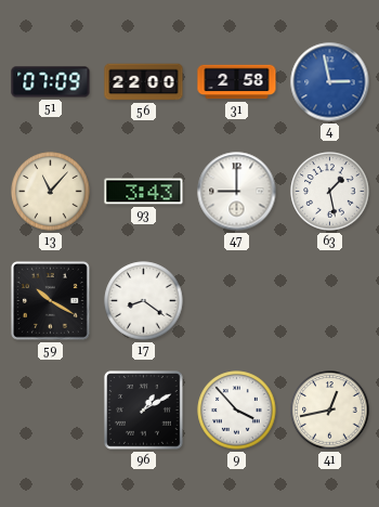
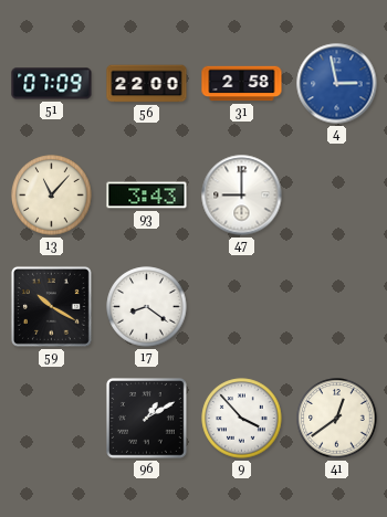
63: 1:28 -> none (330, 192)
41: 12:43 -> 12:39 (337, 419)
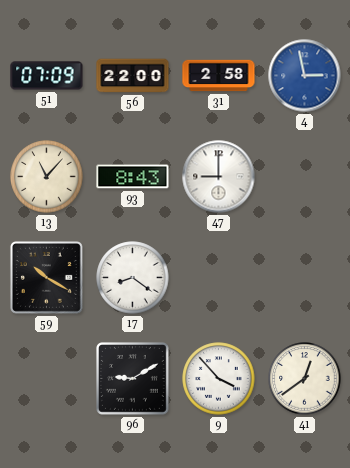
93: 3:43 -> 8:43 (133, 177)
96: 1:10 -> 9:10 (133, 379)
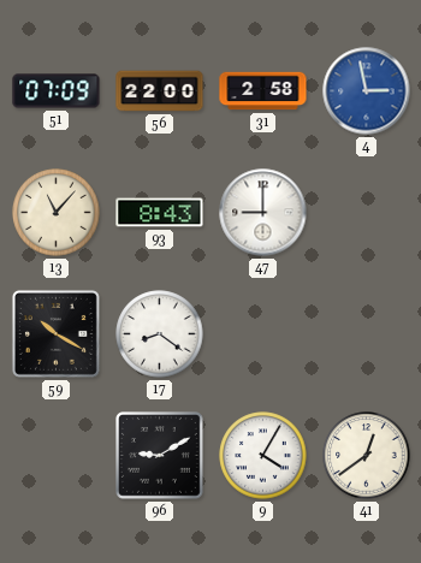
9: 3:53 -> 4:05 (263, 456)
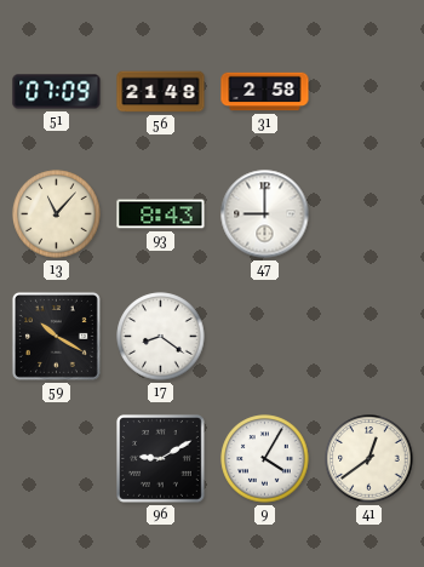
56: 22:00 -> 21:48 (161, 92)
4: 2:58 -> none (367, 91)
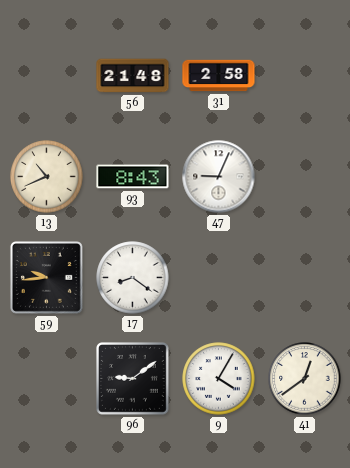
51: 07:09 -> none (57, 92)
13: 11:07 -> 10:41 (47, 177)
47: 9:00 -> 9:04 (219, 177)
59: 10:20 -> 9:44 (46, 277)
96: 9:10 -> 9:09 (133, 379)
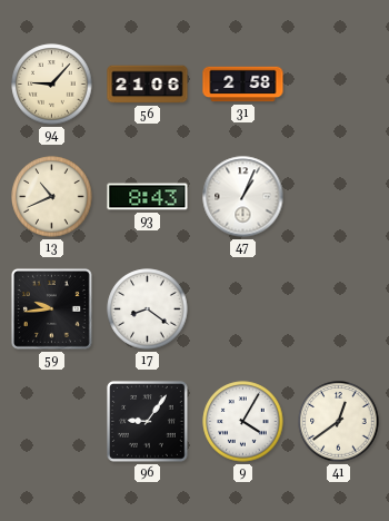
94: none -> 9:07 (52, 85)
56: 21:48 -> 21:06 (148, 85)
47: 9:04 -> 1:04 (243, 197)
96: 9:09 -> 9:06 (148, 422)
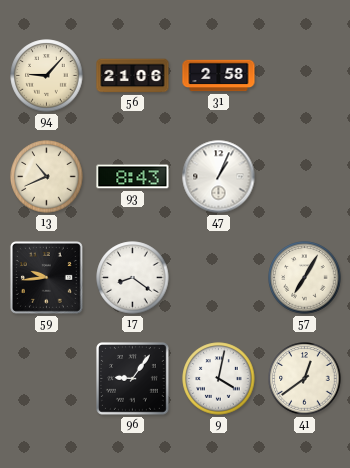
57: none -> 7:05 (305, 278)
9: 4:05 -> 4:02 (219, 379)
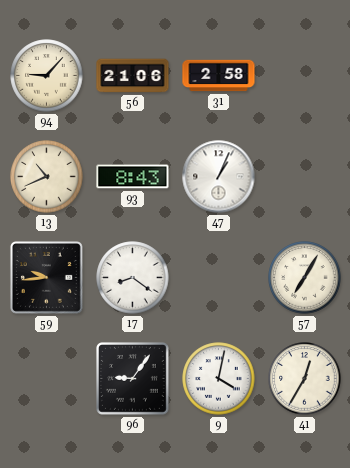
41: 12:39 -> 12:35 (305, 379)
